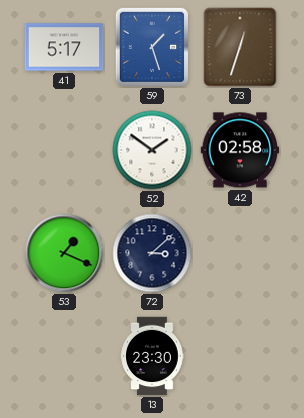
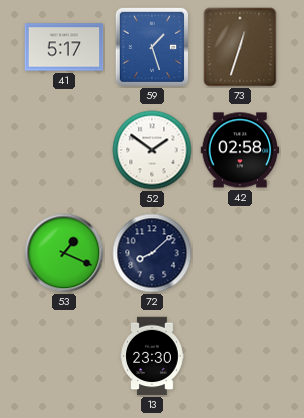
72: 3:08 -> 8:08 (152, 253)
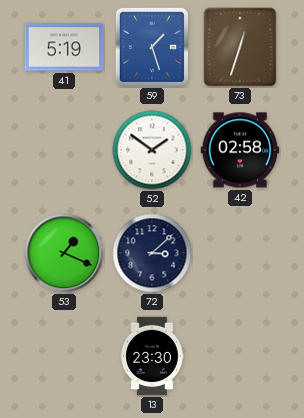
41: 5:17 -> 5:19 (64, 47)
72: 8:08 -> 3:08 (152, 253)
